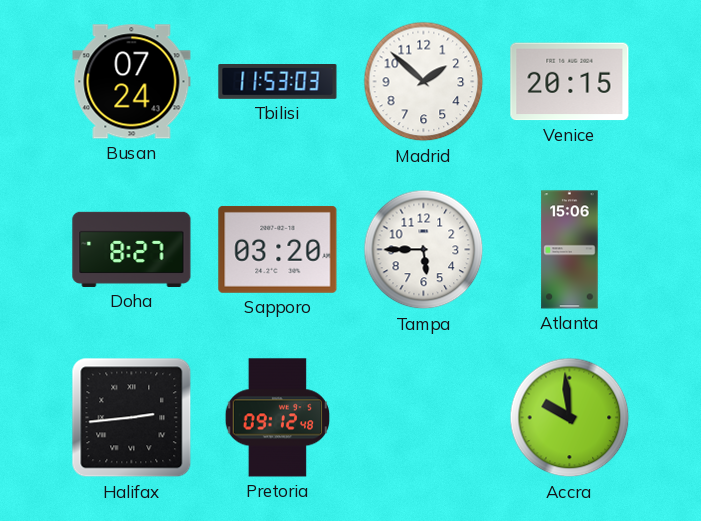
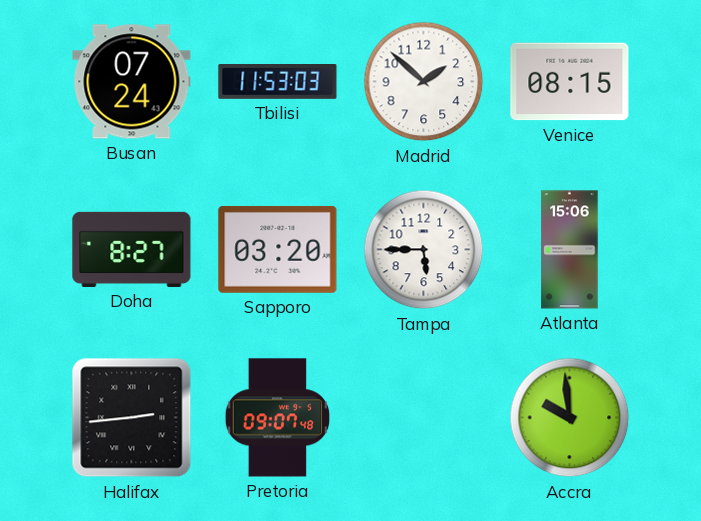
Venice: 20:15 -> 08:15 (570, 82)
Pretoria: 09:12 -> 09:07 (278, 418)
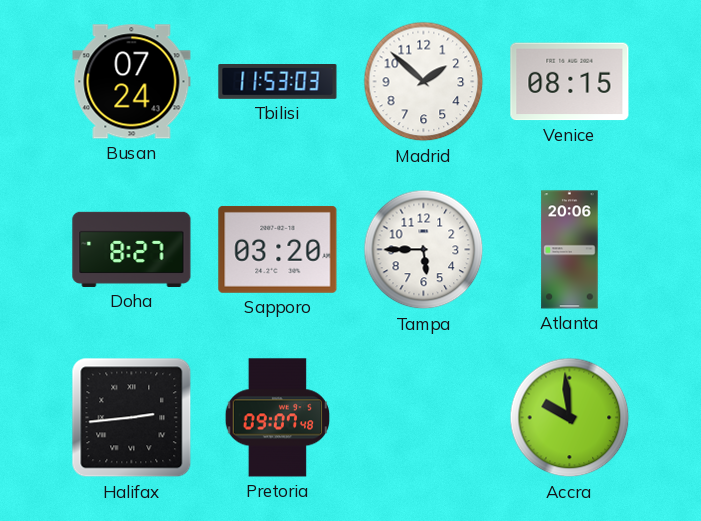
Atlanta: 15:06 -> 20:06 (570, 250)
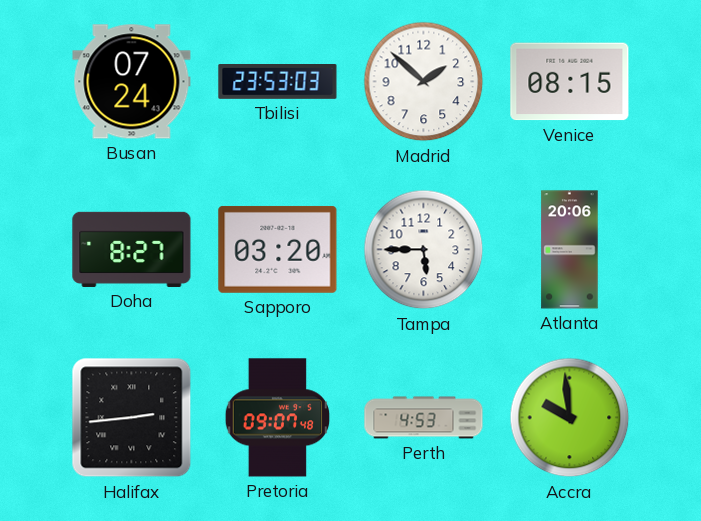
Tbilisi: 11:53 -> 23:53 (278, 82)
Perth: none -> 4:53 (424, 418)
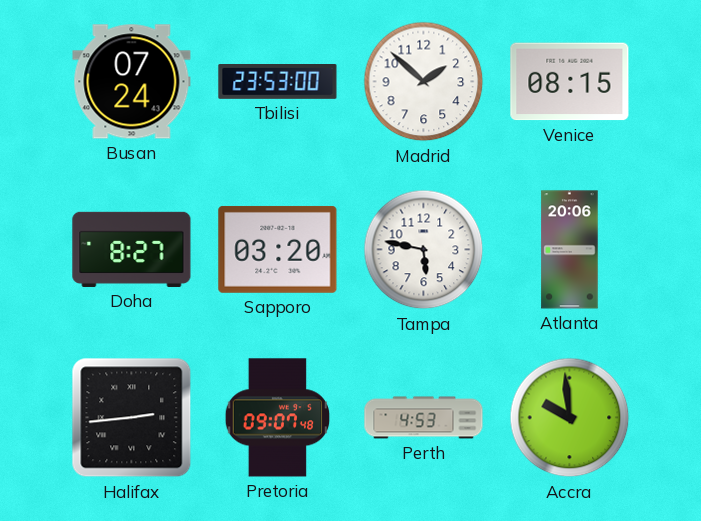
Tbilisi: 23:53:03 -> 23:53:00 (278, 82)
Tampa: 5:45 -> 5:47 (424, 250)
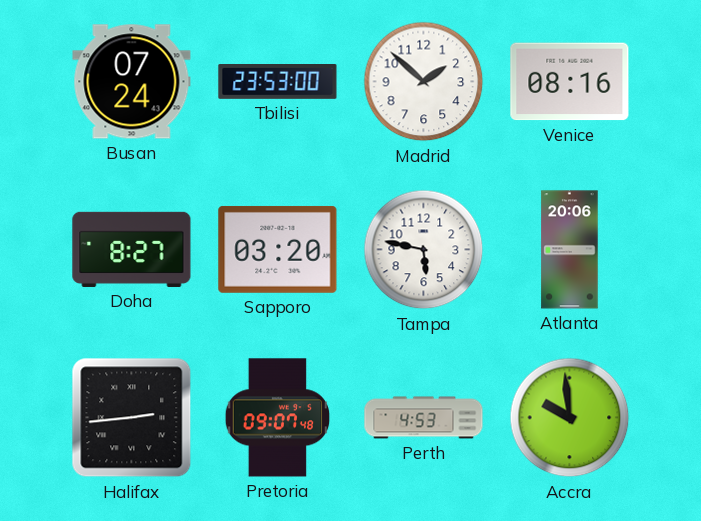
Venice: 08:15 -> 08:16 (570, 82)
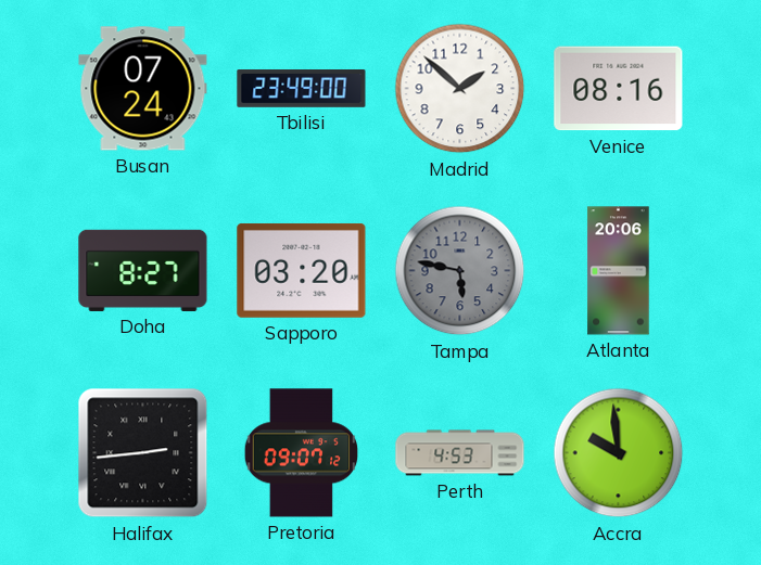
Tbilisi: 23:53 -> 23:49 (302, 89)
Tampa dial: white -> grey (460, 271)
Pretoria: 09:07:48 -> 09:07:12 (302, 453)
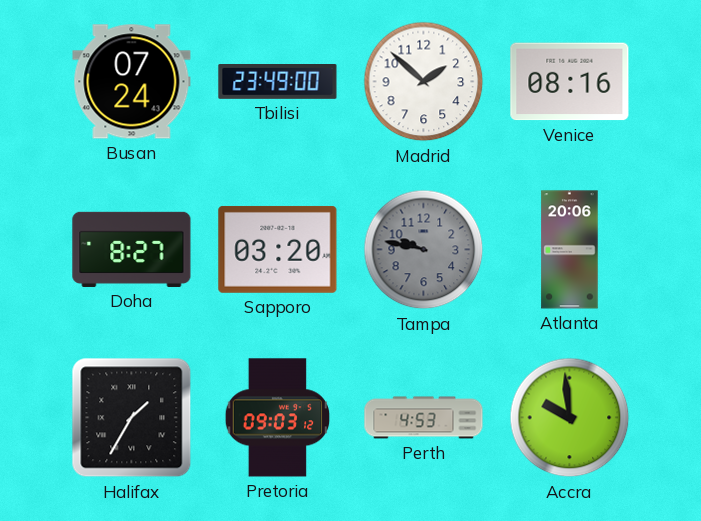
Tampa: 5:47 -> 9:47 (424, 250)
Halifax: 2:44 -> 1:35 (132, 418)
Pretoria: 09:07 -> 09:03 (278, 418)
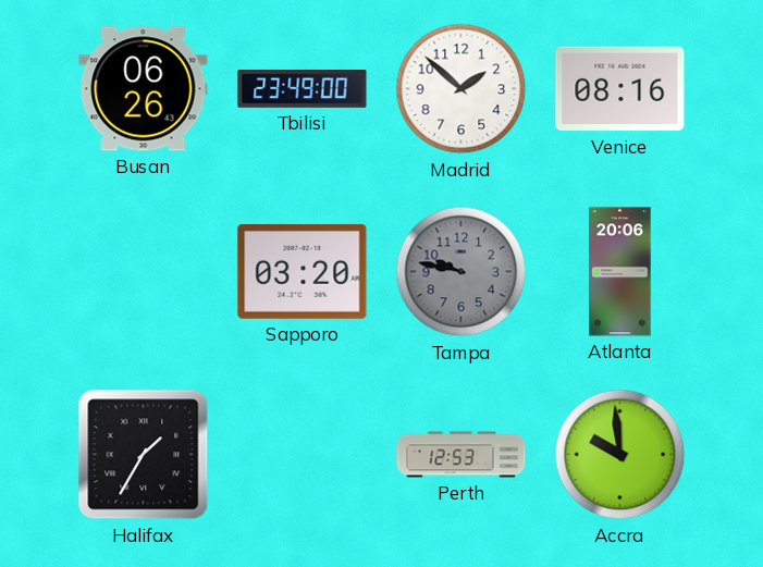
Busan: 07:24 -> 06:26 (144, 89)
Doha: 8:27 -> none (132, 249)
Pretoria: 09:03 -> none (278, 418)
Perth: 4:53 -> 12:53 (462, 455)
